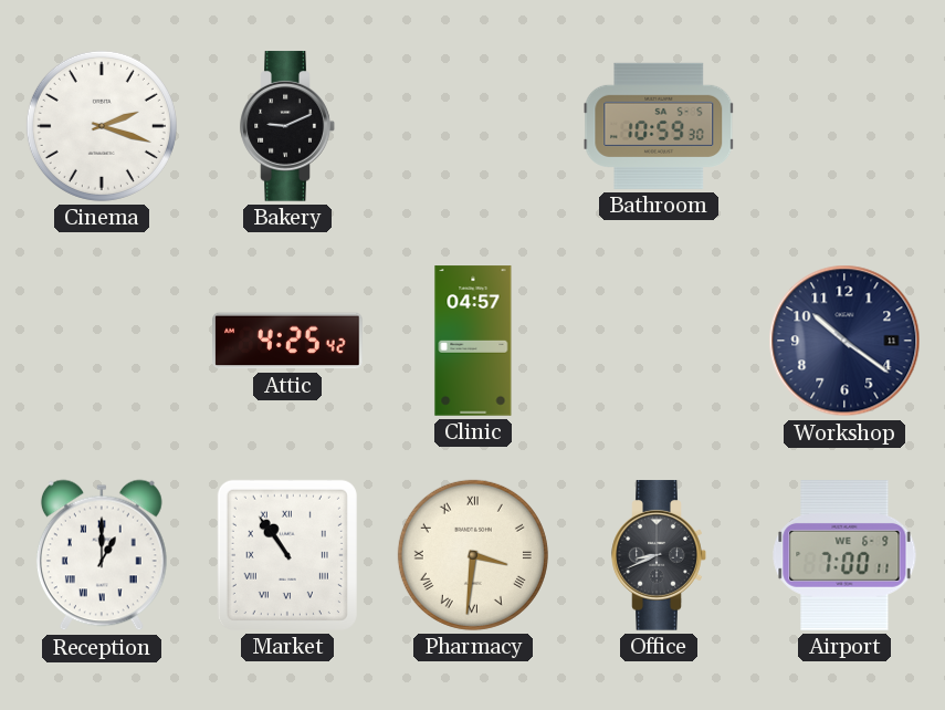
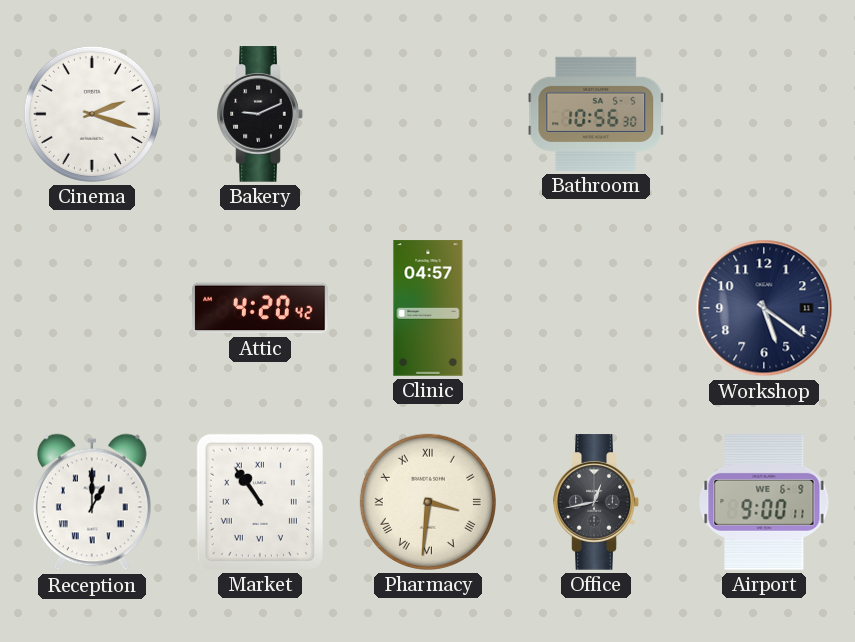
Bathroom: 10:59 -> 10:56 (596, 114)
Attic: 4:25 -> 4:20 (260, 308)
Workshop: 10:21 -> 5:21 (764, 308)
Office: 8:41 -> 12:43 (596, 502)
Airport: 7:00 -> 9:00 (764, 502)
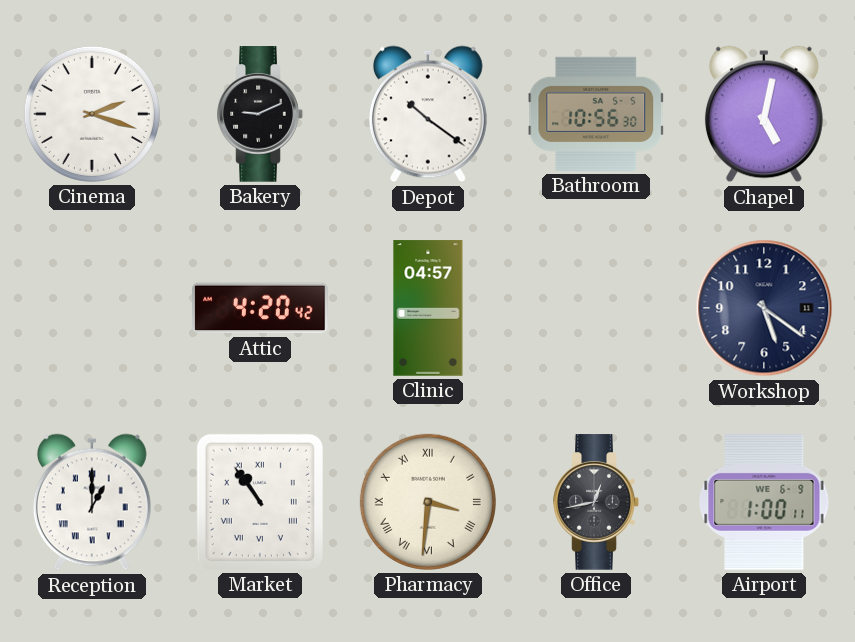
Depot: none -> 10:21 (428, 114)
Chapel: none -> 5:02 (764, 114)
Airport: 9:00 -> 1:00 (764, 502)
